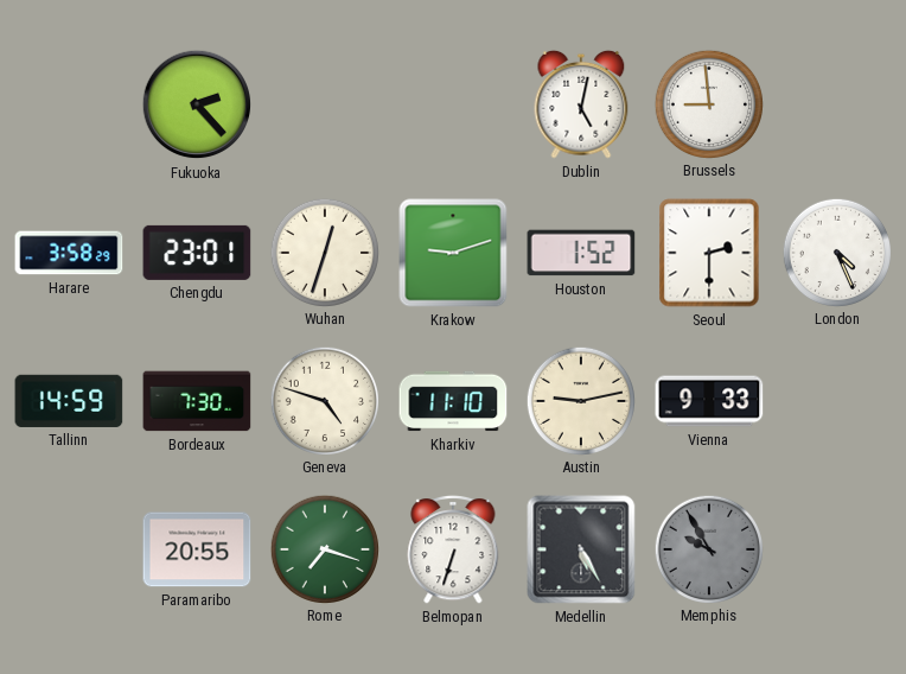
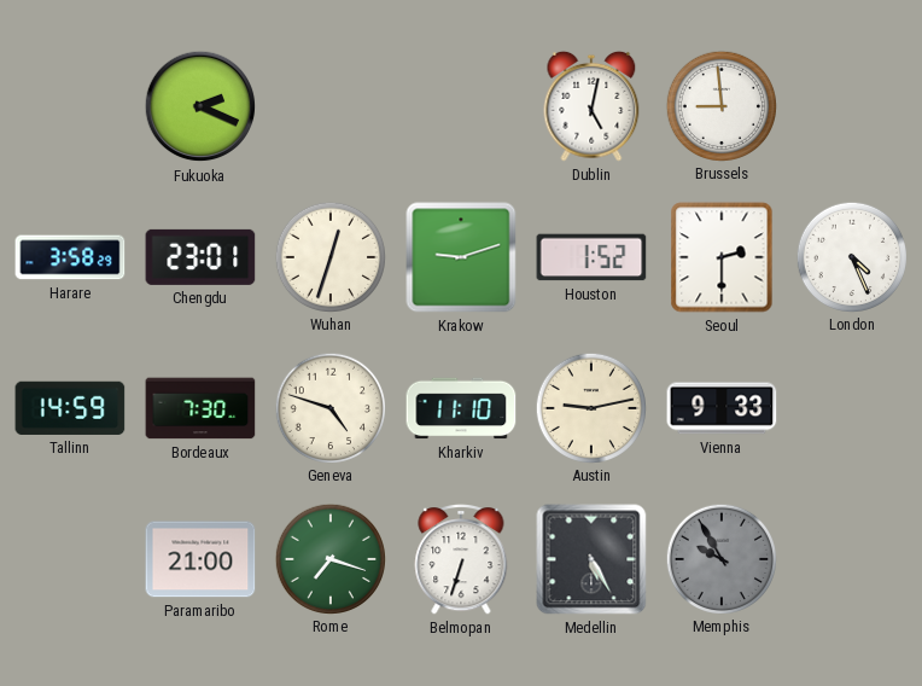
Fukuoka: 2:23 -> 2:19 (200, 106)
Paramaribo: 20:55 -> 21:00 (200, 559)
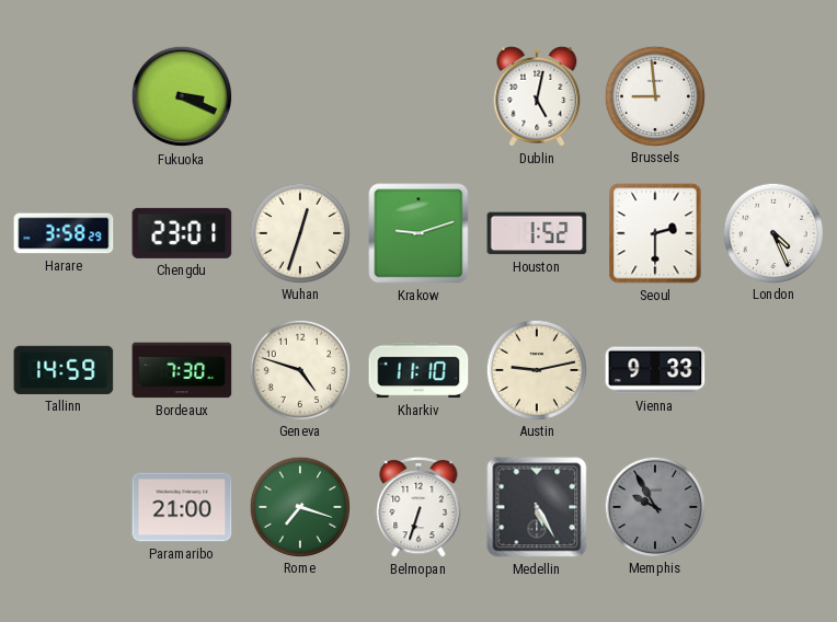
Fukuoka: 2:19 -> 3:19 (182, 96)
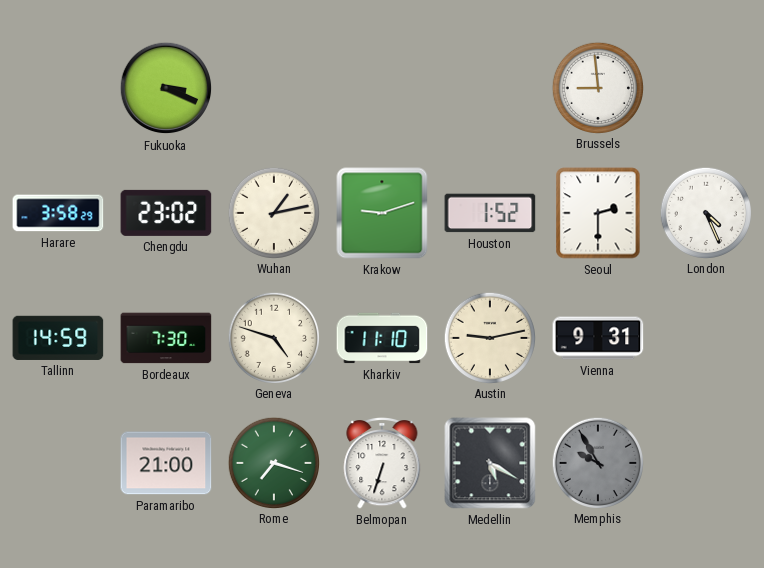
Dublin: 5:02 -> none (537, 96)
Chengdu: 23:01 -> 23:02 (166, 213)
Wuhan: 12:33 -> 1:13 (273, 212)
Vienna: 9:33 -> 9:31 (598, 338)
Medellin: 5:25 -> 5:20 (490, 463)
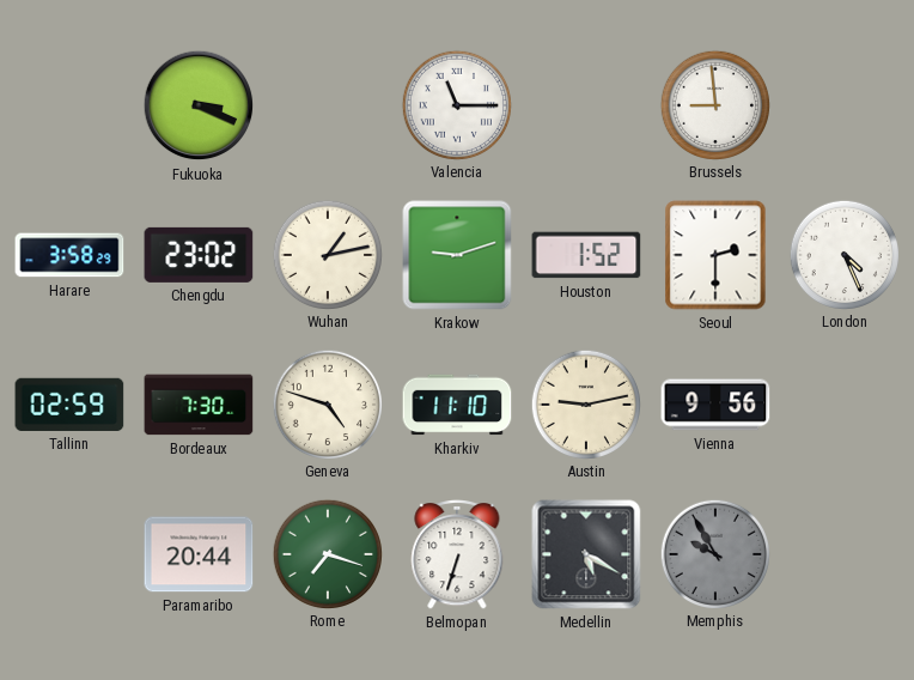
Valencia: none -> 11:15 (456, 104)
Tallinn: 14:59 -> 02:59 (69, 405)
Vienna: 9:31 -> 9:56 (715, 405)
Paramaribo: 21:00 -> 20:44 (199, 554)
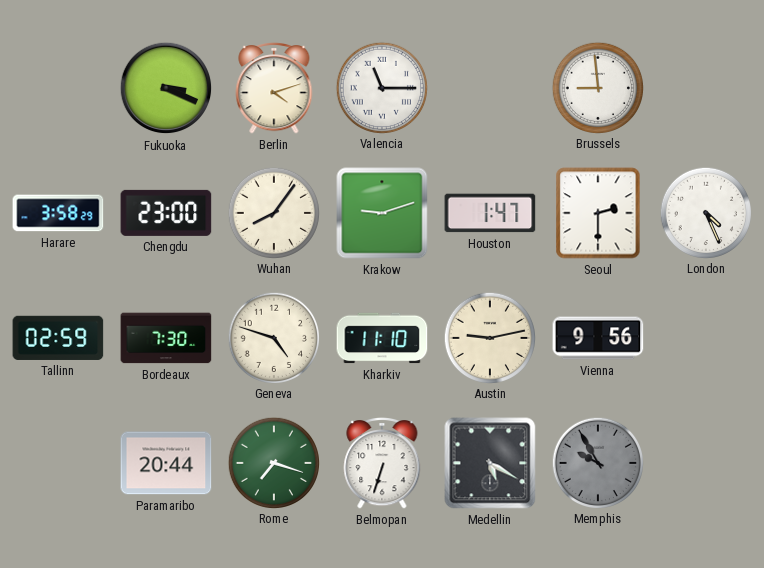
Berlin: none -> 4:12 (274, 89)
Chengdu: 23:02 -> 23:00 (166, 213)
Wuhan: 1:13 -> 8:06 (273, 212)
Houston: 1:52 -> 1:47 (490, 213)
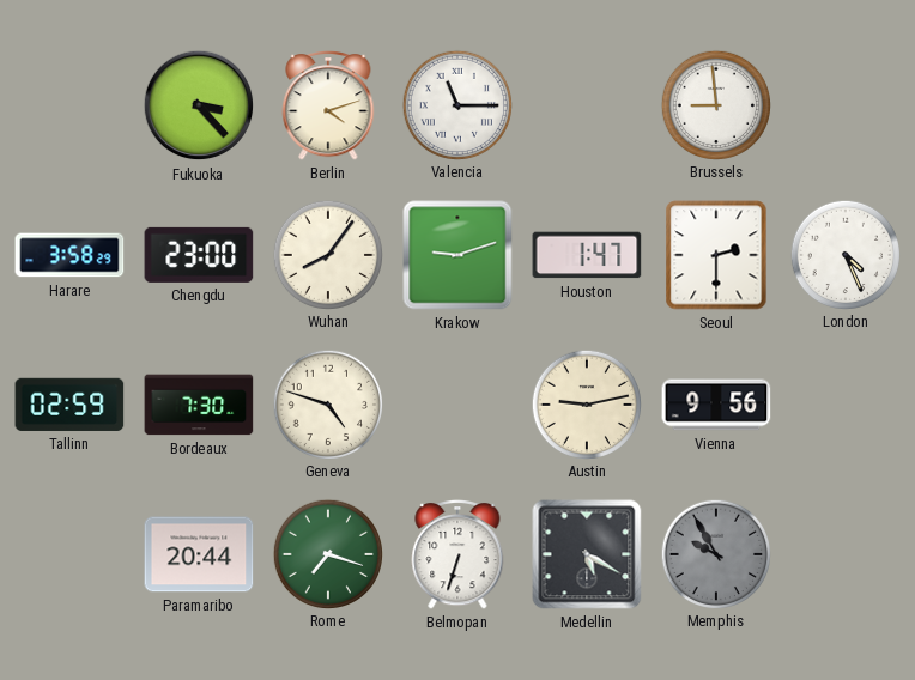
Fukuoka: 3:19 -> 3:23 (199, 105)
Kharkiv: 11:10 -> none (382, 338)
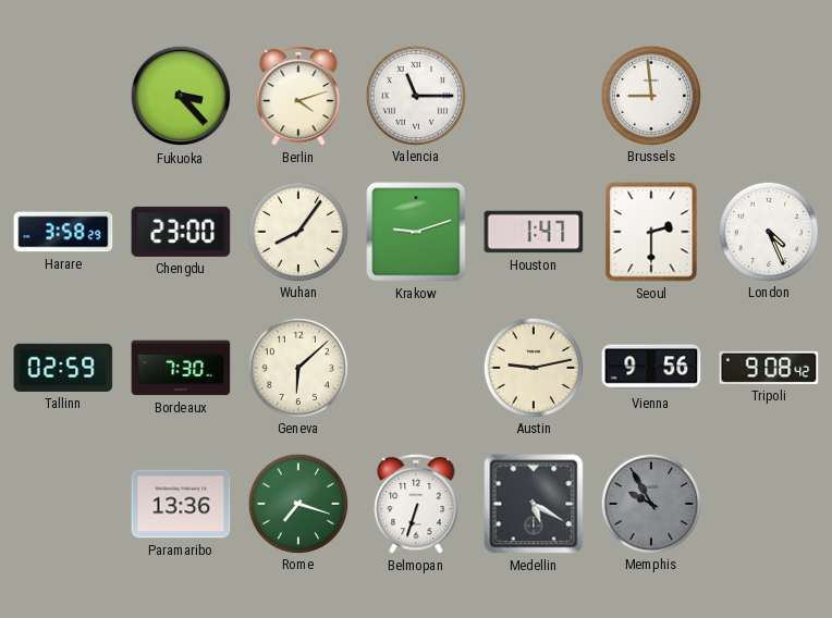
Geneva: 4:48 -> 6:08 (297, 367)
Tripoli: none -> 9:08 (769, 368)
Paramaribo: 20:44 -> 13:36 (181, 504)
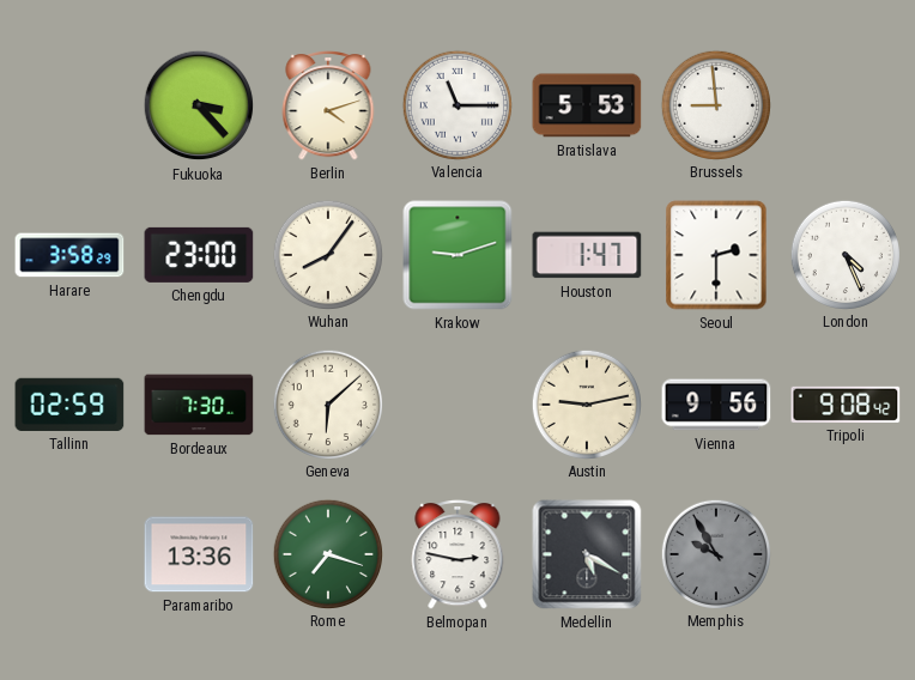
Bratislava: none -> 5:53 (587, 105)
Belmopan: 6:33 -> 2:47 (457, 555)
